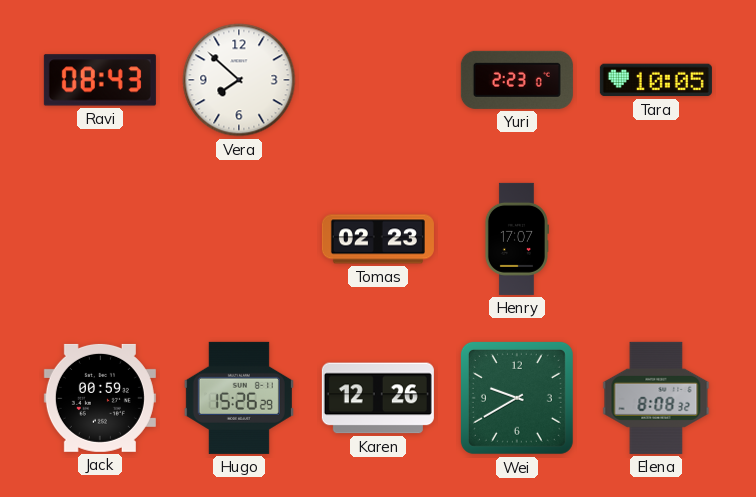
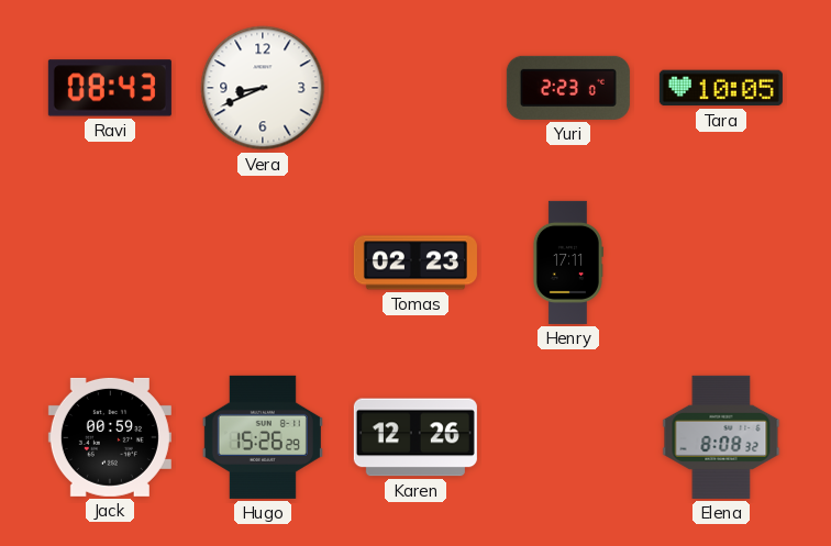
Vera: 7:52 -> 8:41 (263, 88)
Henry: 17:07 -> 17:11 (567, 263)
Wei: 9:40 -> none (517, 398)
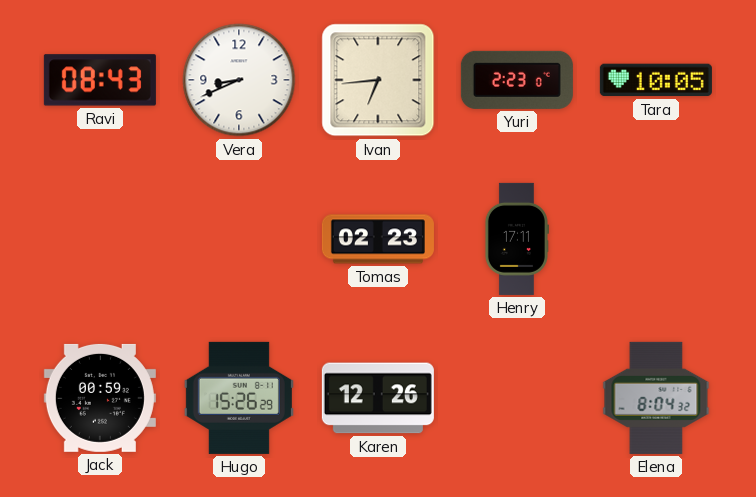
Ivan: none -> 6:44 (378, 80)
Elena: 8:08 -> 8:04 (656, 398)
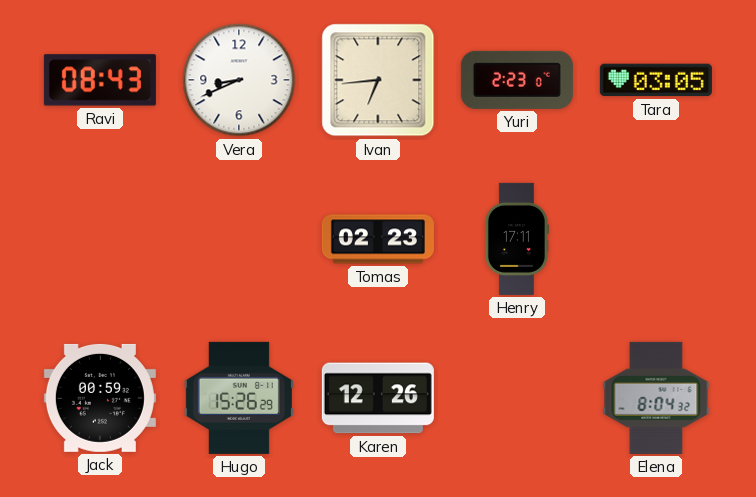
Tara: 10:05 -> 03:05 (656, 80)
